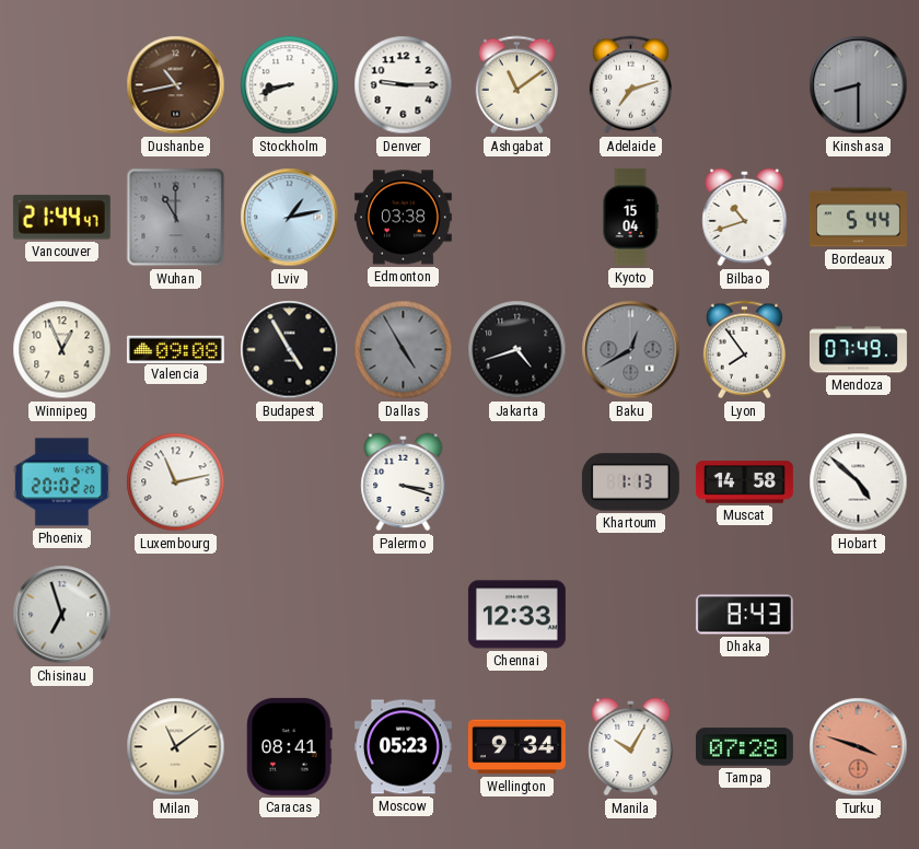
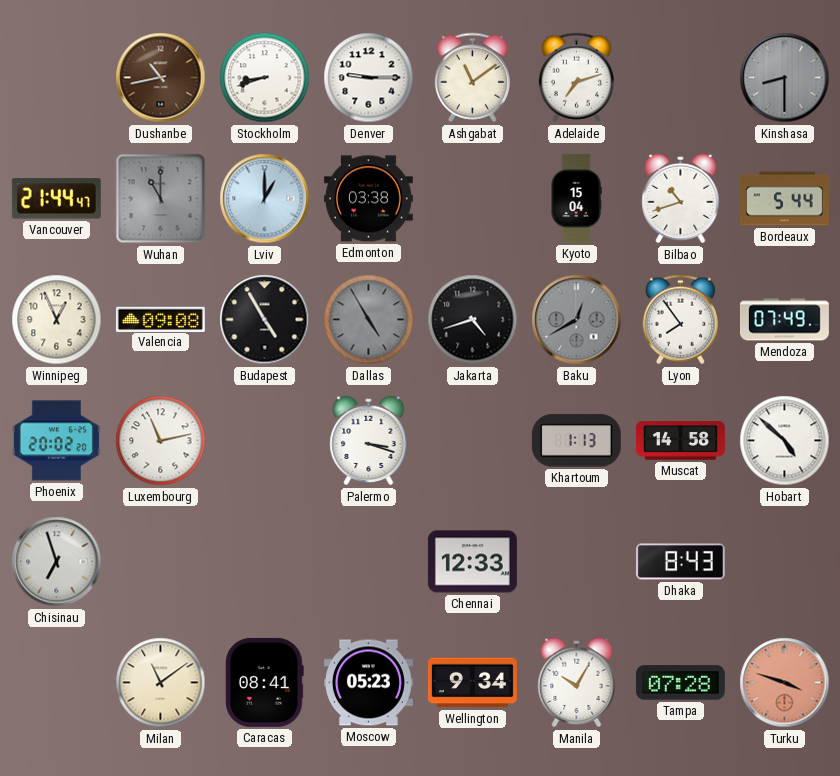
Lviv: 1:13 -> 1:00 (265, 199)
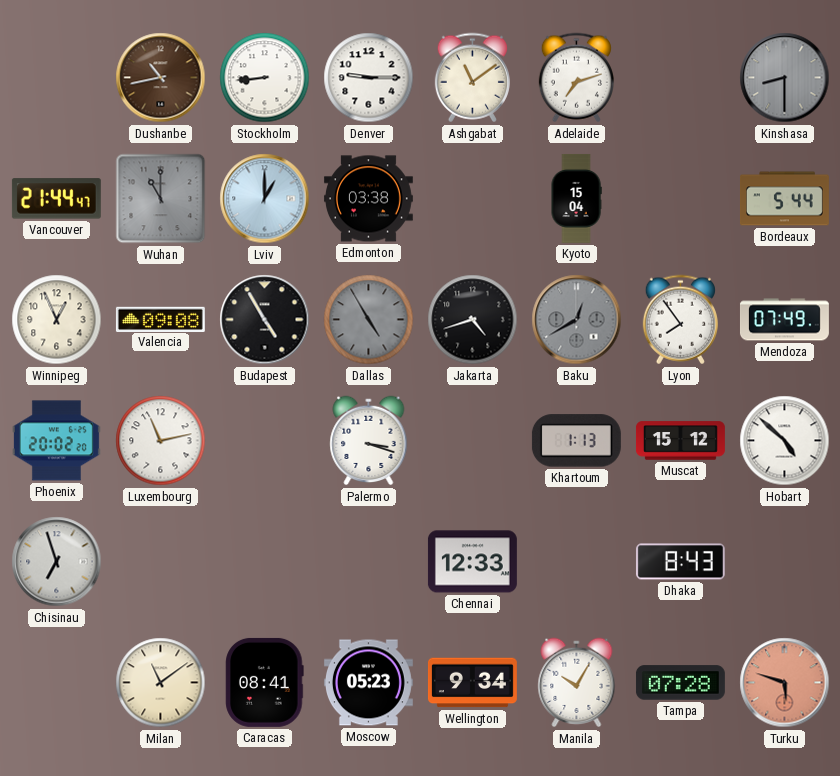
Stockholm: 8:42 -> 8:44 (265, 78)
Bilbao: 10:42 -> none (681, 199)
Muscat: 14:58 -> 15:12 (680, 441)
Turku: 3:48 -> 5:48 (785, 683)
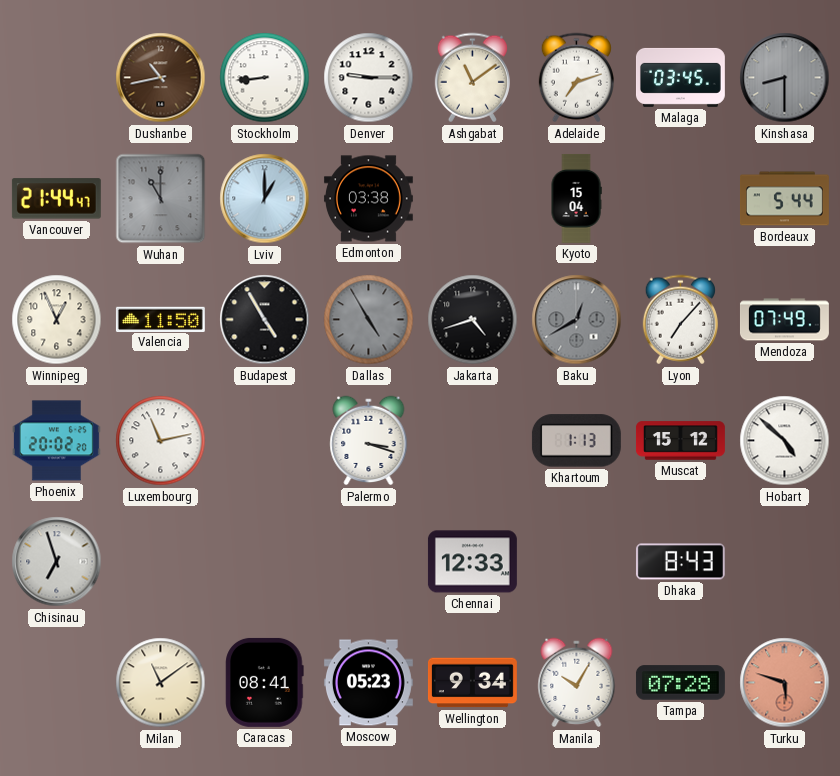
Malaga: none -> 03:45 (680, 77)
Valencia: 09:08 -> 11:50 (160, 319)
Lyon: 7:54 -> 7:07 (680, 320)
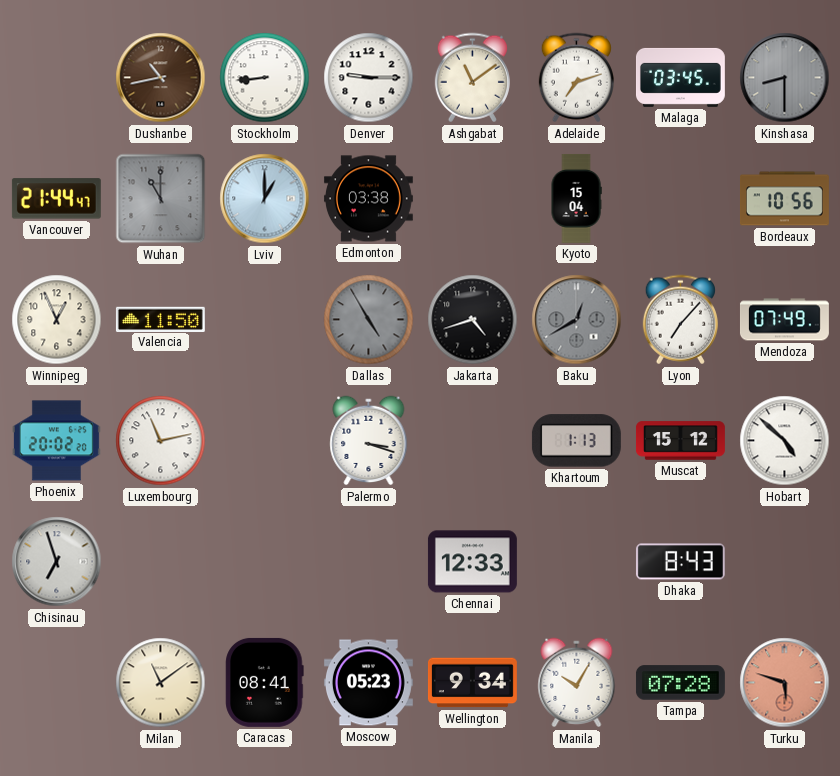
Bordeaux: 5:44 -> 10:56 (784, 199)
Budapest: 4:55 -> none (265, 320)
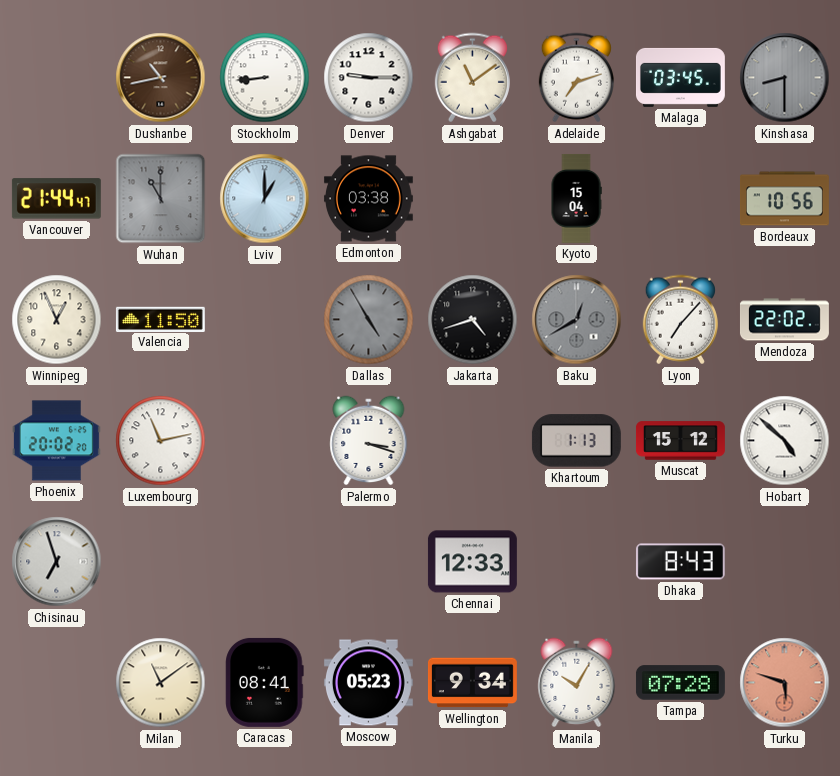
Mendoza: 07:49 -> 22:02 (784, 320)
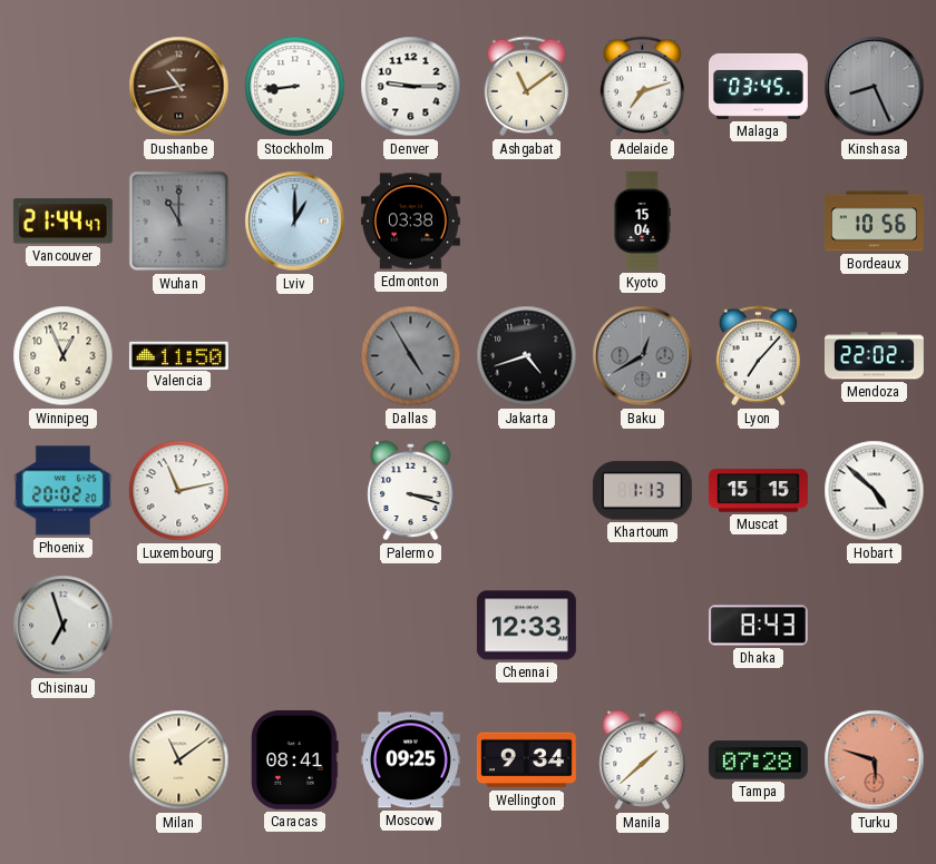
Kinshasa: 8:30 -> 8:26 (875, 87)
Muscat: 15:12 -> 15:15 (758, 491)
Moscow: 05:23 -> 09:25 (410, 760)
Manila: 10:05 -> 1:38 (643, 760)
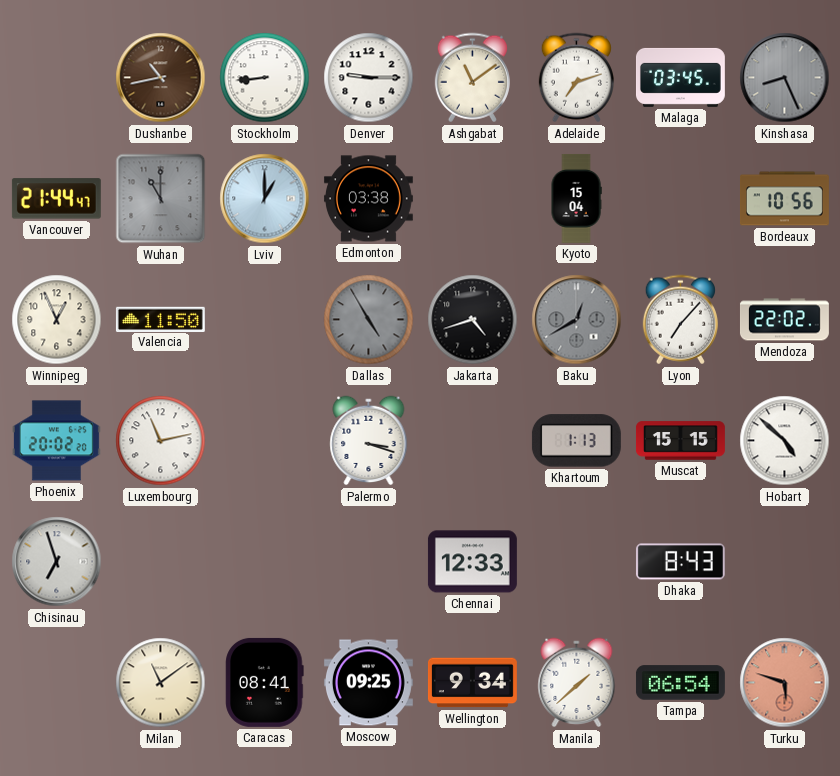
Tampa: 07:28 -> 06:54 (680, 683)
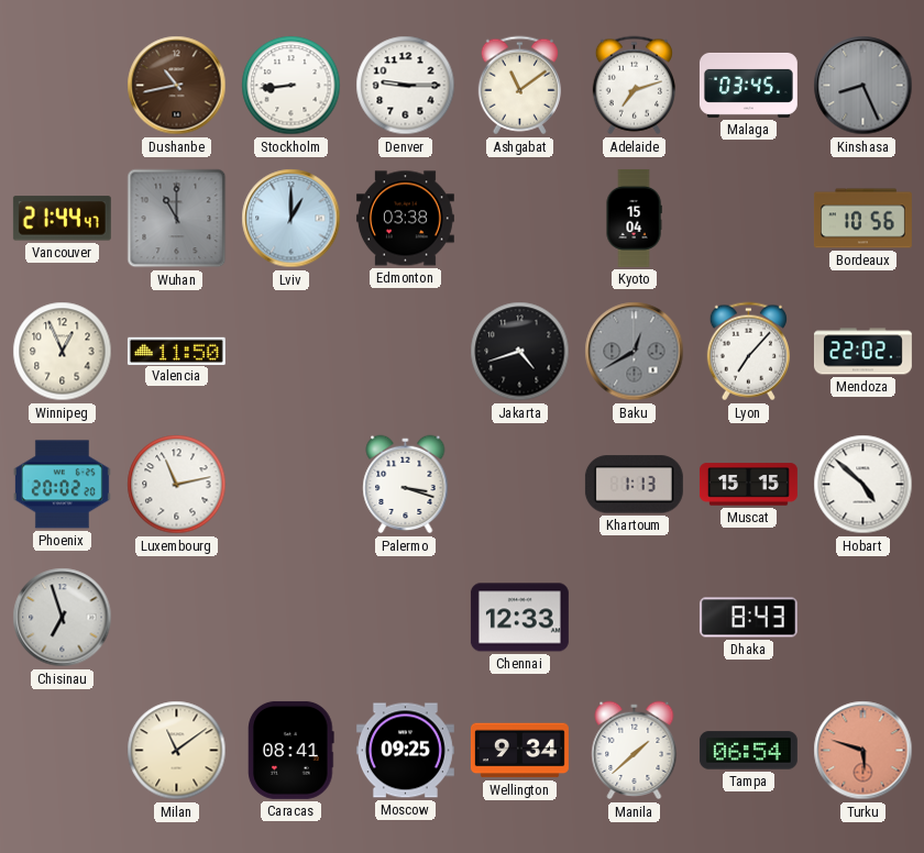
Dallas: 4:55 -> none (369, 320)
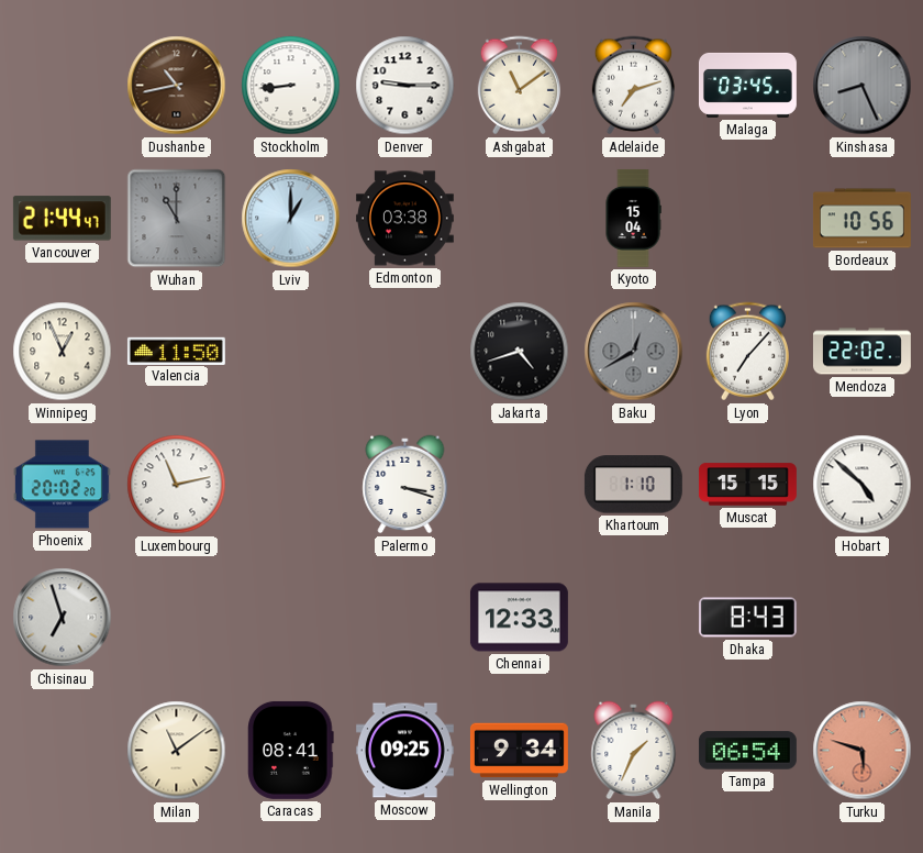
Khartoum: 1:13 -> 1:10 (633, 485)
Manila: 1:38 -> 1:34 (634, 751)
